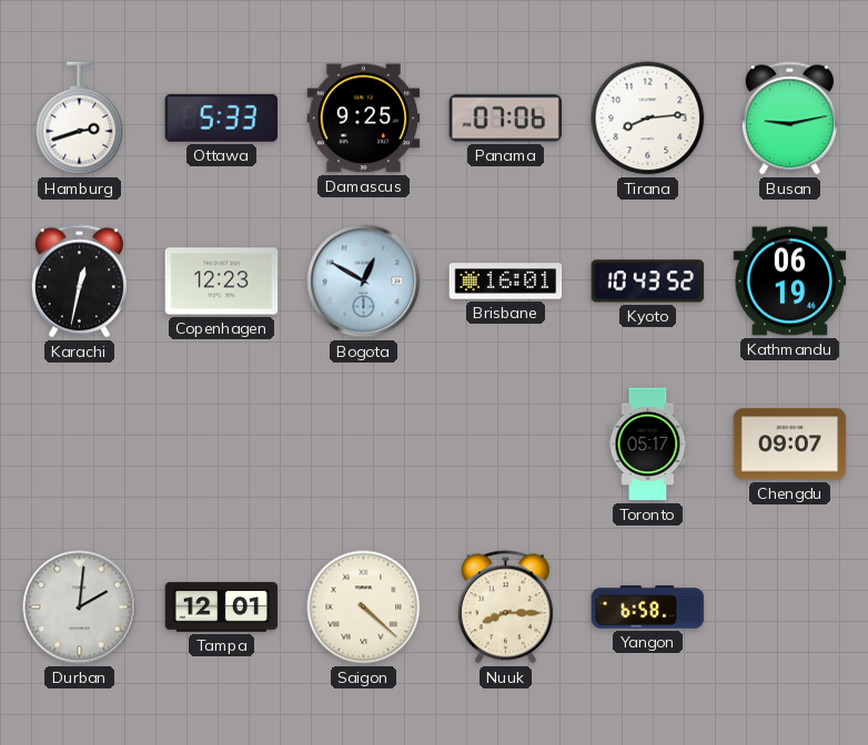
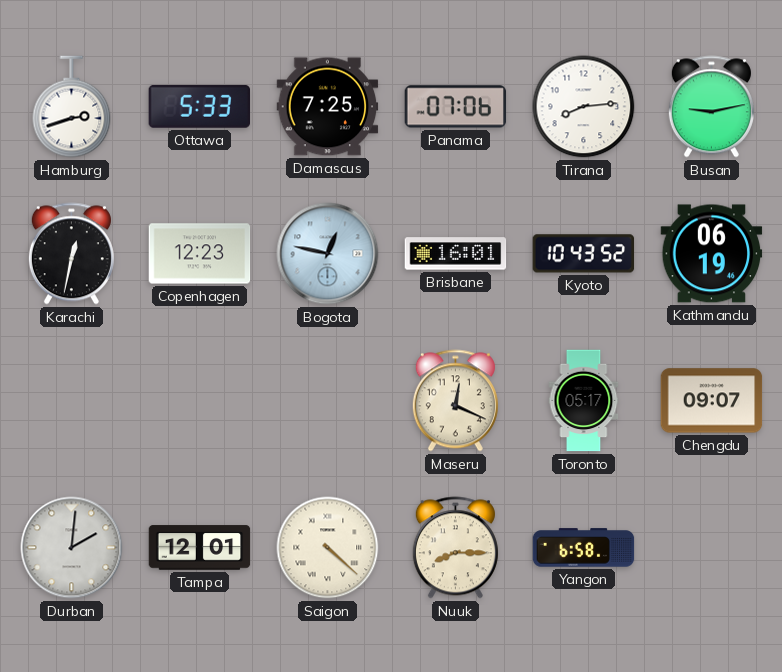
Damascus: 9:25 -> 7:25 (328, 107)
Bogota: 12:50 -> 12:47 (328, 254)
Maseru: none -> 12:19 (455, 401)
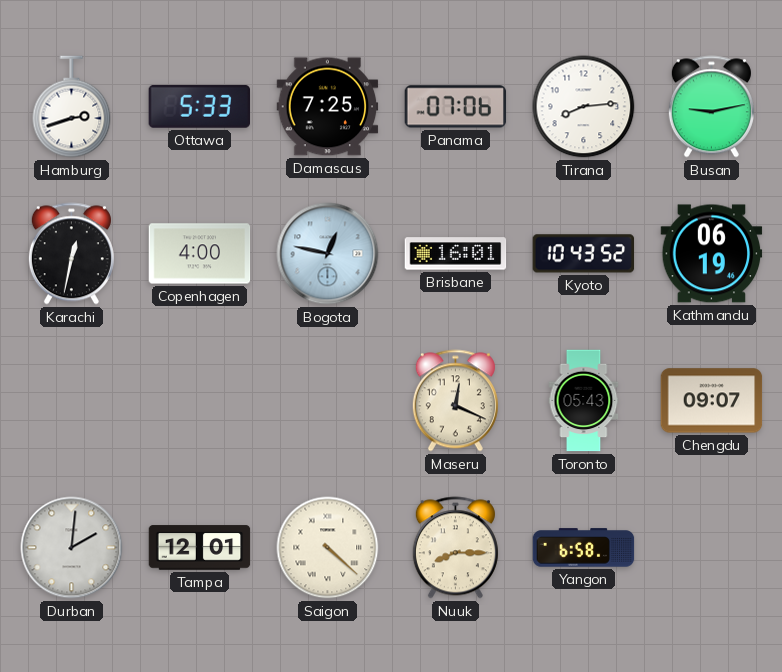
Copenhagen: 12:23 -> 4:00 (200, 254)
Toronto: 05:17 -> 05:43 (584, 401)
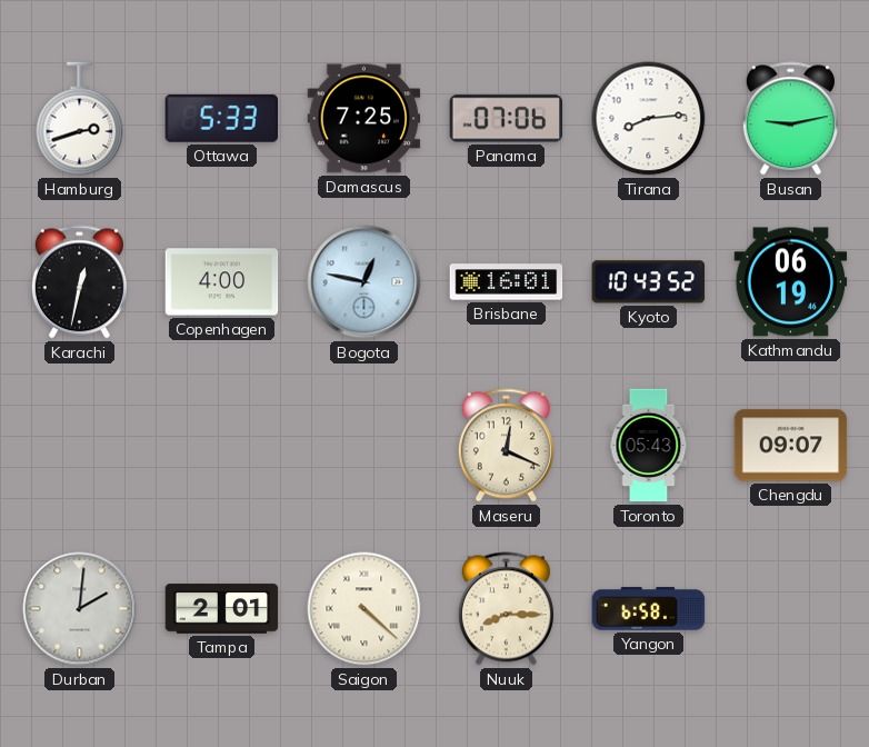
Tampa: 12:01 -> 2:01 (222, 609)
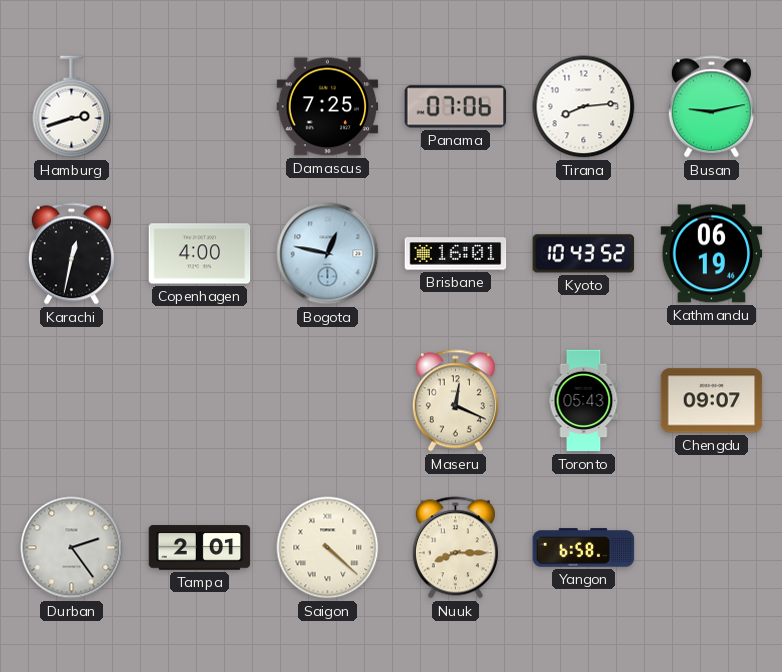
Ottawa: 5:33 -> none (221, 118)
Durban: 2:01 -> 2:24 (72, 548)
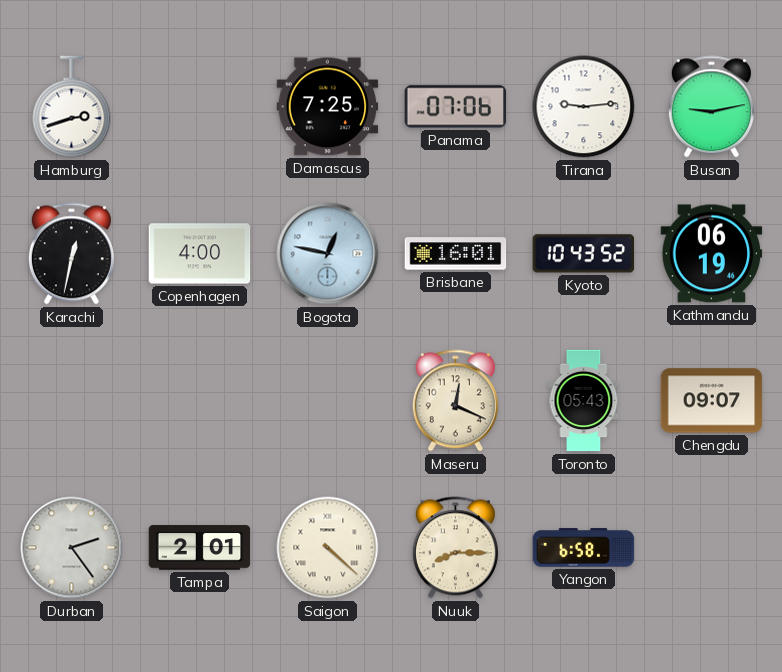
Tirana: 8:14 -> 9:14 (584, 107)
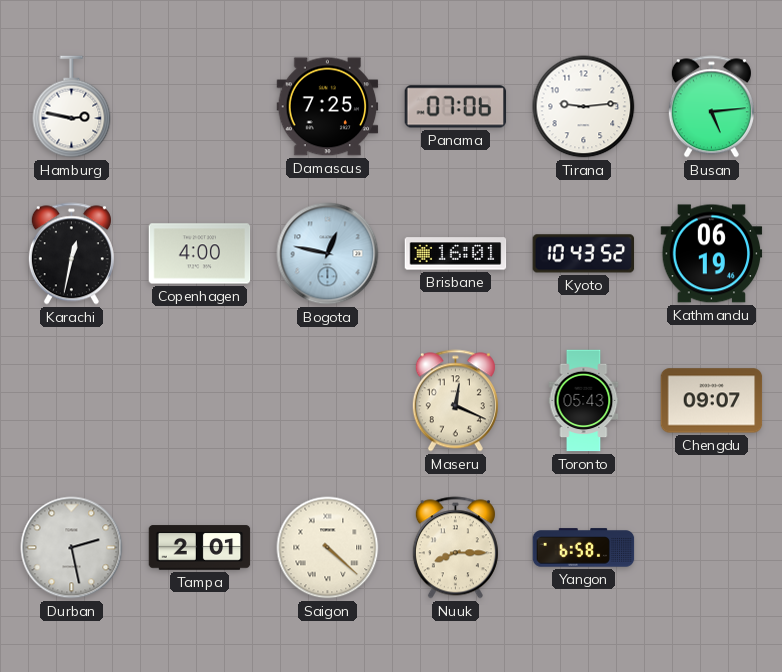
Hamburg: 2:42 -> 2:47 (72, 107)
Busan: 9:13 -> 5:14 (711, 107)
Durban: 2:24 -> 2:28 (72, 548)
